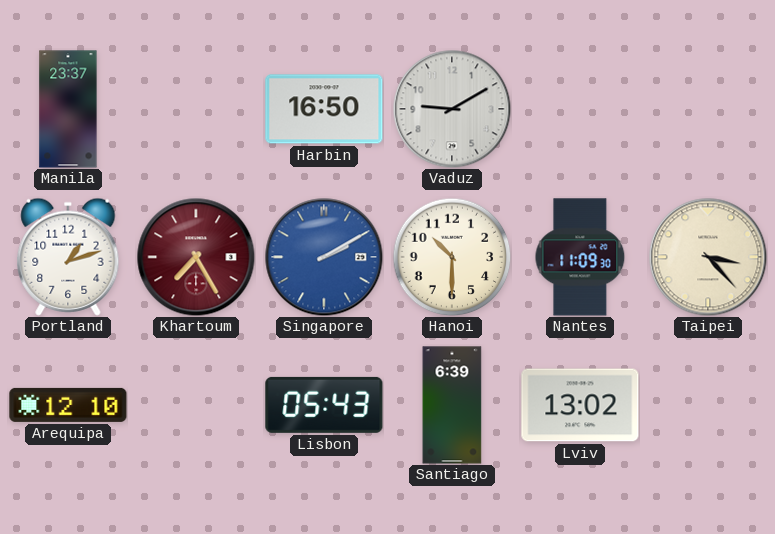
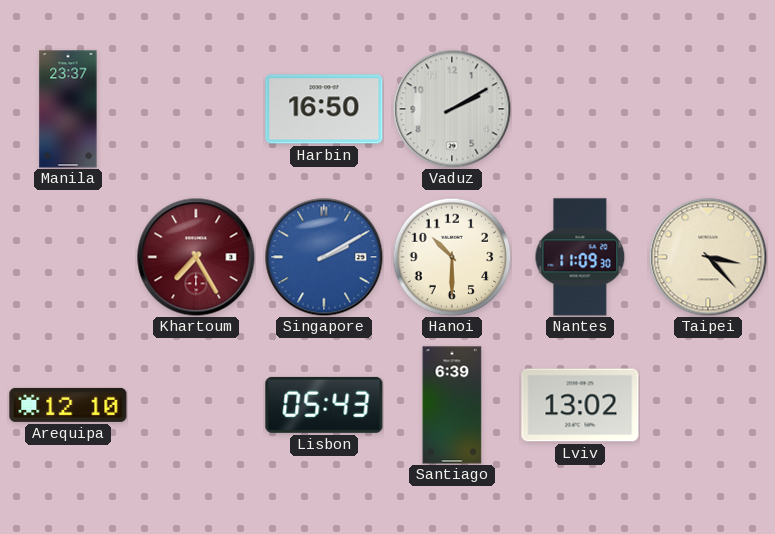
Vaduz: 9:10 -> 2:10 (452, 109)
Portland: 1:12 -> none (68, 257)
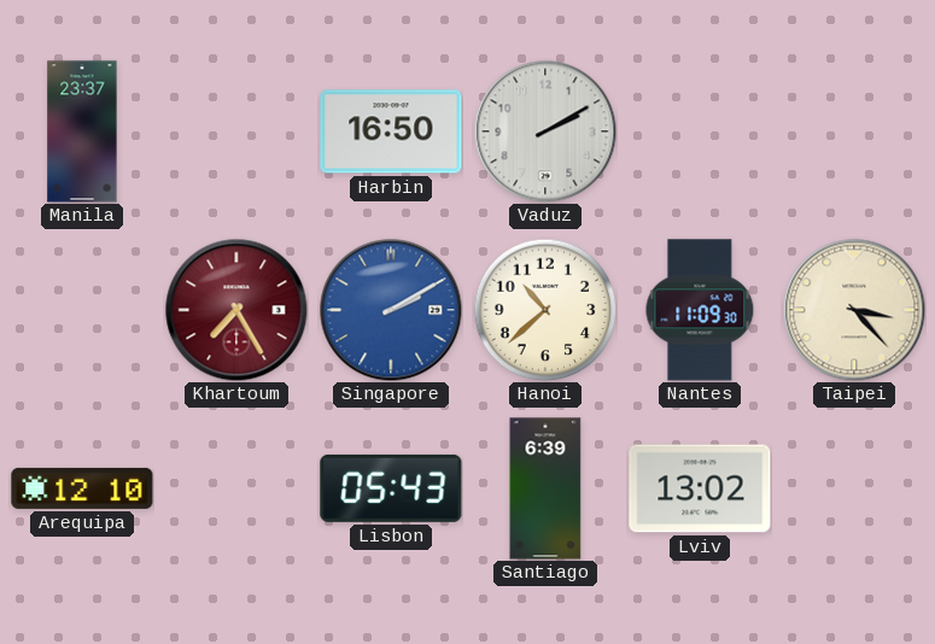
Hanoi: 10:30 -> 10:38 (545, 310)
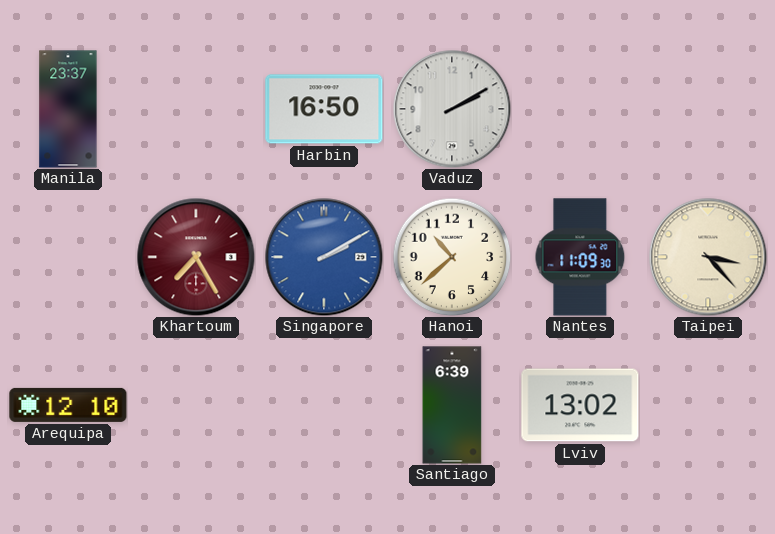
Lisbon: 05:43 -> none (391, 488)
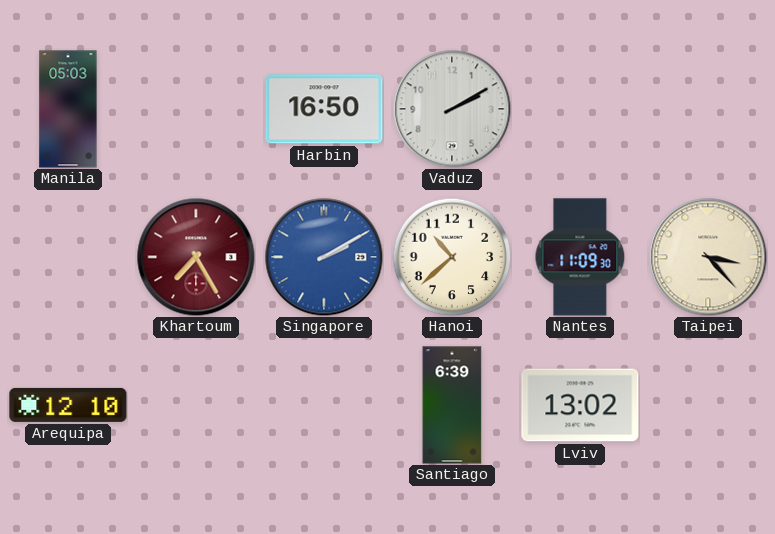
Manila: 23:37 -> 05:03 (68, 109)
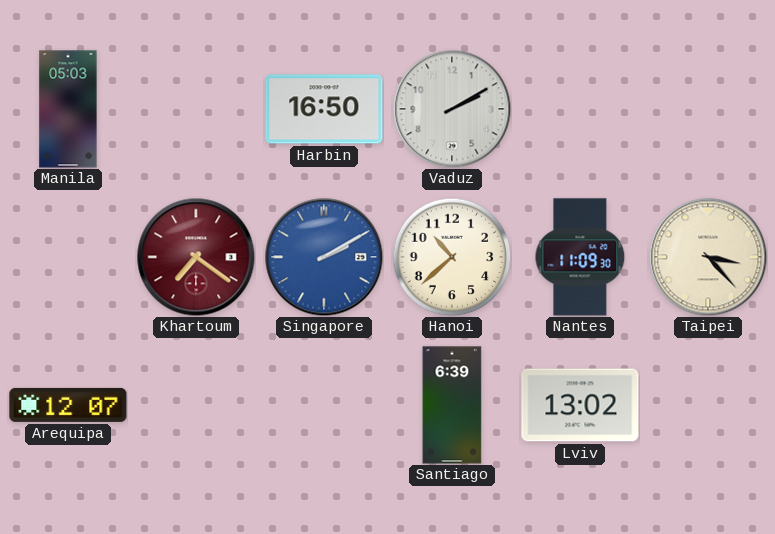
Khartoum: 7:25 -> 7:21 (196, 257)
Arequipa: 12:10 -> 12:07 (68, 405)
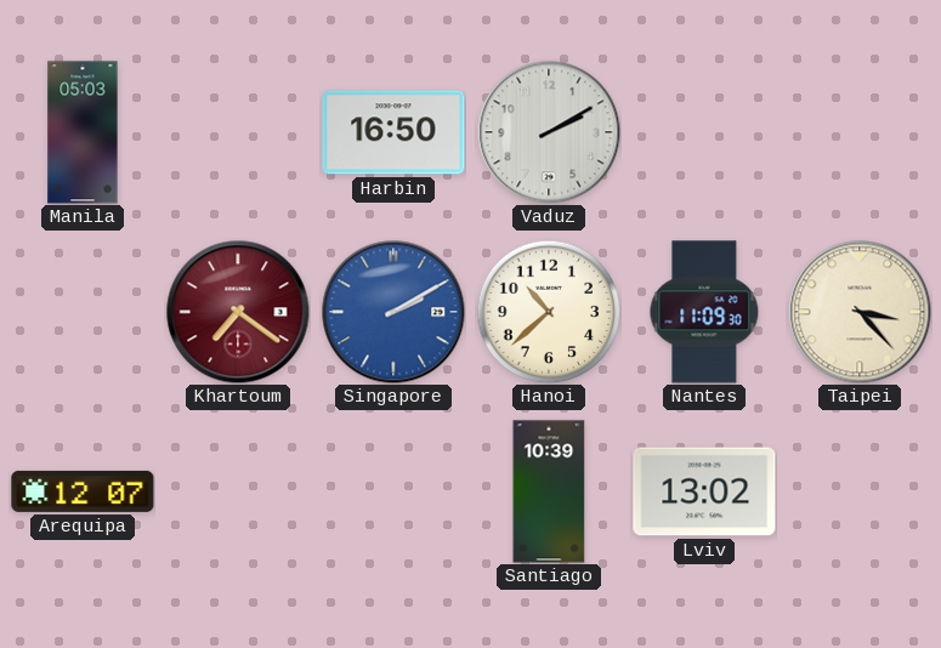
Santiago: 6:39 -> 10:39 (549, 491)
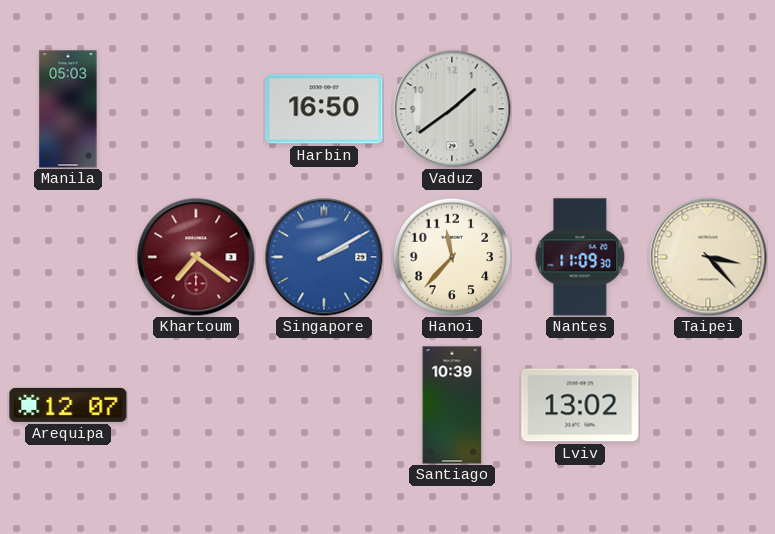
Vaduz: 2:10 -> 1:39 (452, 109)
Hanoi: 10:38 -> 11:37 (452, 257)
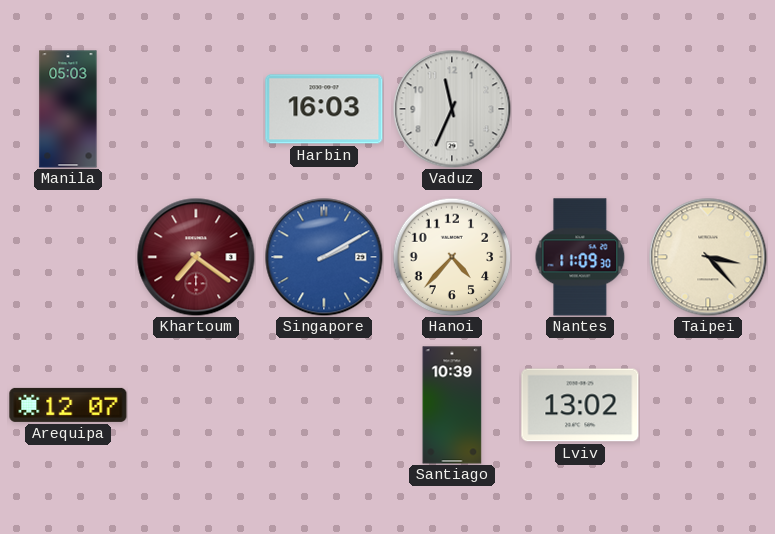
Harbin: 16:50 -> 16:03 (324, 109)
Vaduz: 1:39 -> 11:34 (452, 109)
Hanoi: 11:37 -> 4:37 (452, 257)
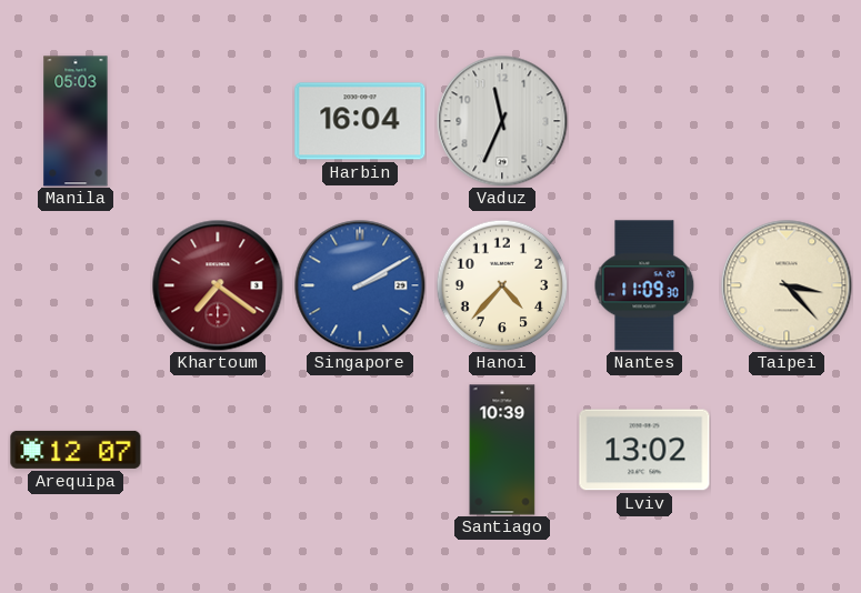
Harbin: 16:03 -> 16:04 (360, 121)
